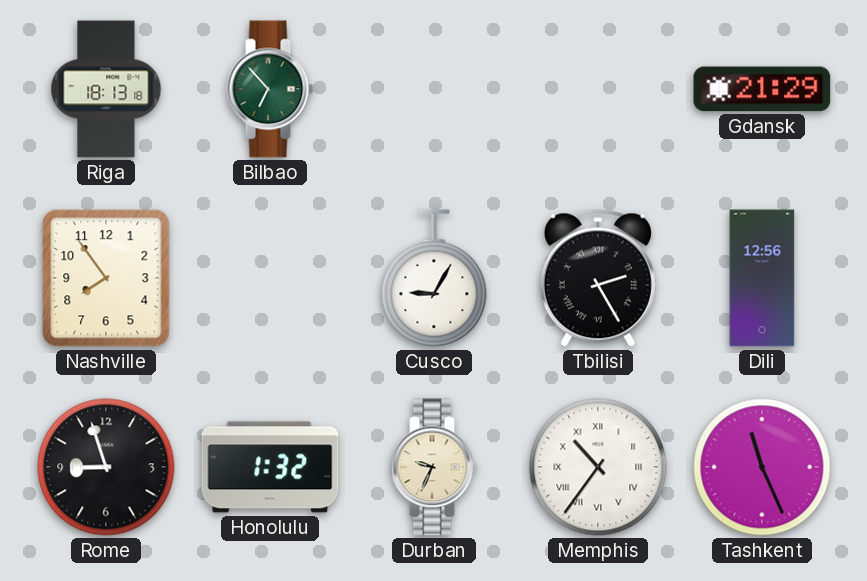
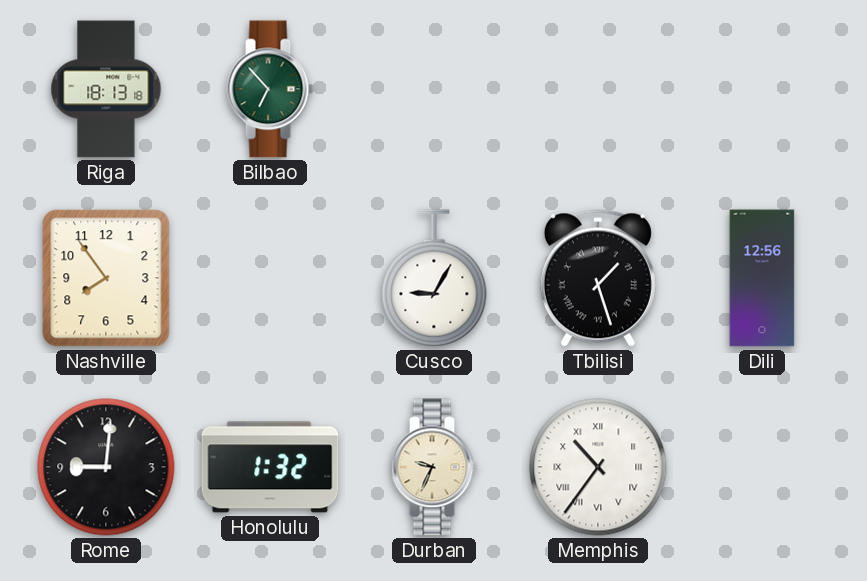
Gdansk: 21:29 -> none (762, 89)
Tbilisi: 2:25 -> 1:27 (598, 278)
Rome: 8:57 -> 9:01 (106, 467)
Tashkent: 11:26 -> none (762, 467)
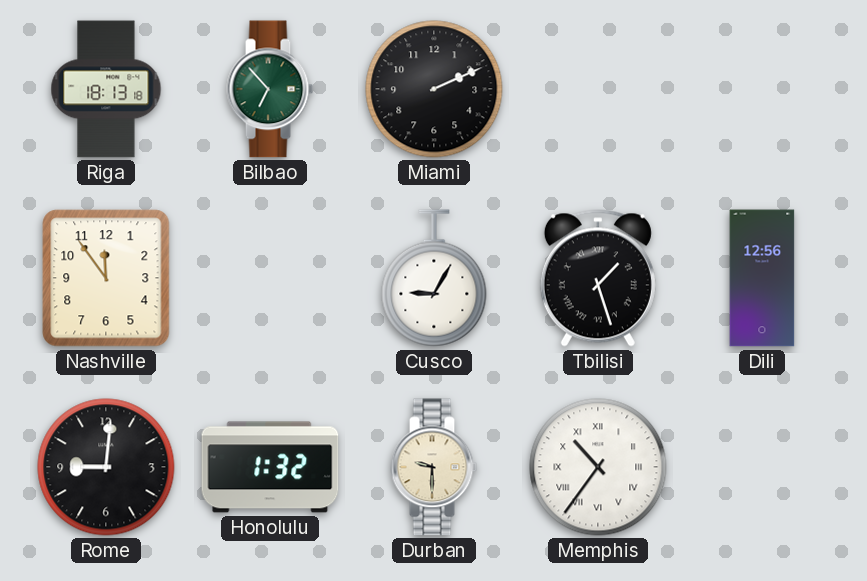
Miami: none -> 2:11 (434, 89)
Nashville: 7:54 -> 11:54 (106, 278)
Durban: 9:34 -> 9:30 (434, 467)
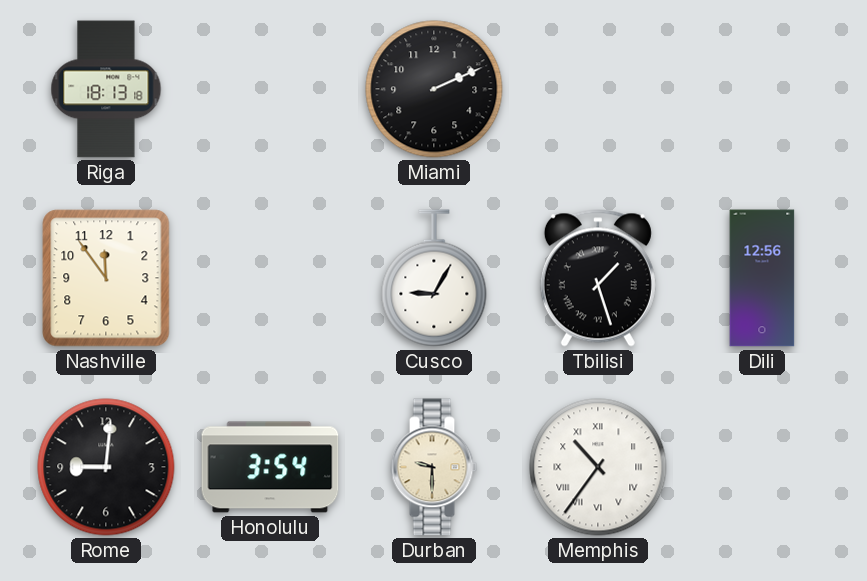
Bilbao: 6:53 -> none (270, 89)
Honolulu: 1:32 -> 3:54 (270, 467)
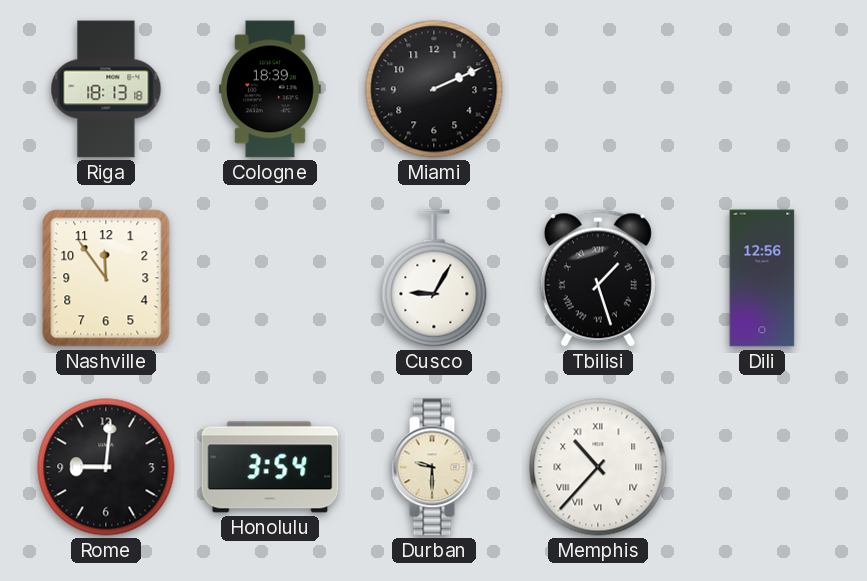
Cologne: none -> 18:39 (270, 89)
Memphis: 10:36 -> 10:37 (598, 467)
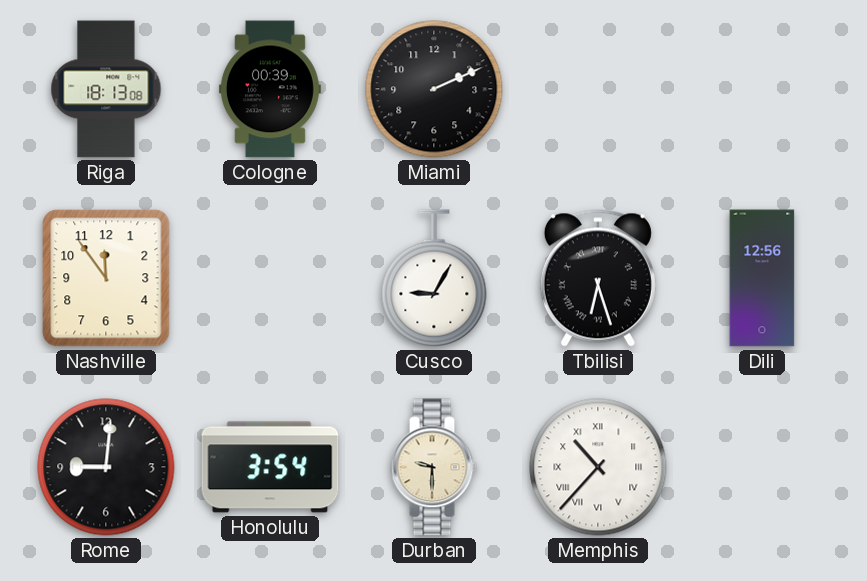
Riga: 18:13:18 -> 18:13:08 (106, 89)
Cologne: 18:39 -> 00:39 (270, 89)
Tbilisi: 1:27 -> 6:27 (598, 278)
